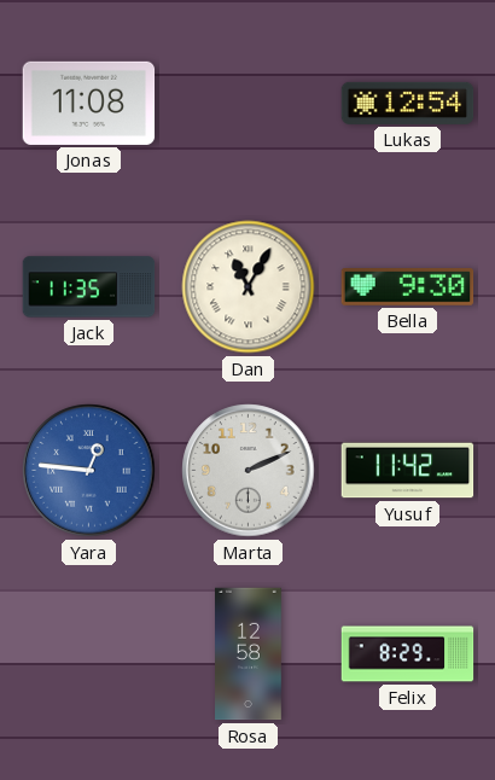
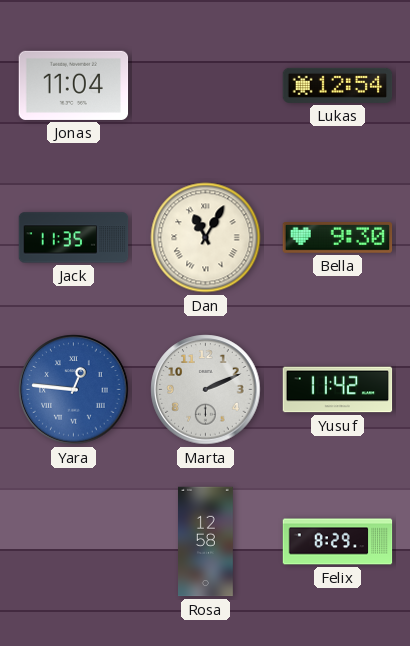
Jonas: 11:08 -> 11:04 (74, 85)
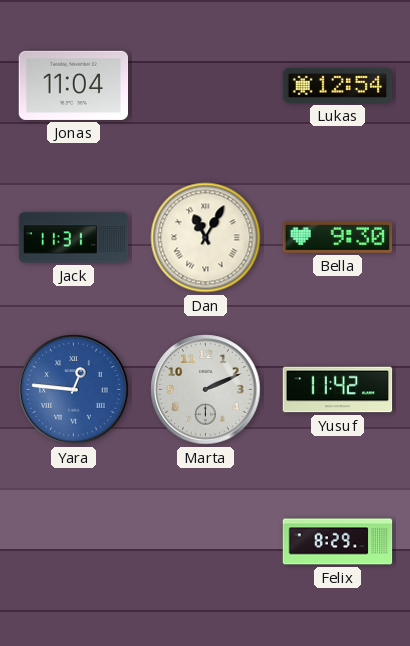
Jack: 11:35 -> 11:31 (74, 238)
Rosa: 12:58 -> none (206, 542)
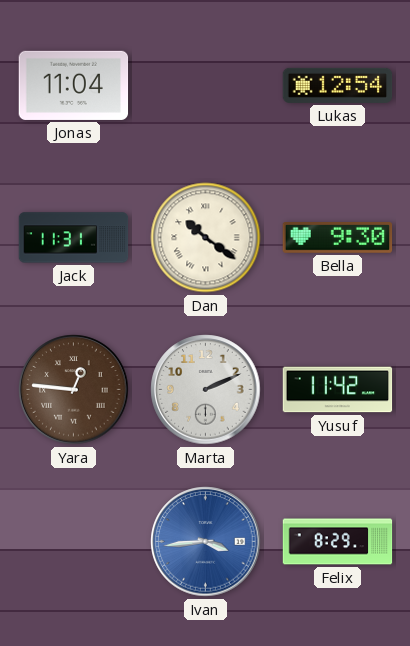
Dan: 11:05 -> 10:21 (206, 238)
Yara dial: blue -> brown (74, 390)
Ivan: none -> 3:44 (206, 542)
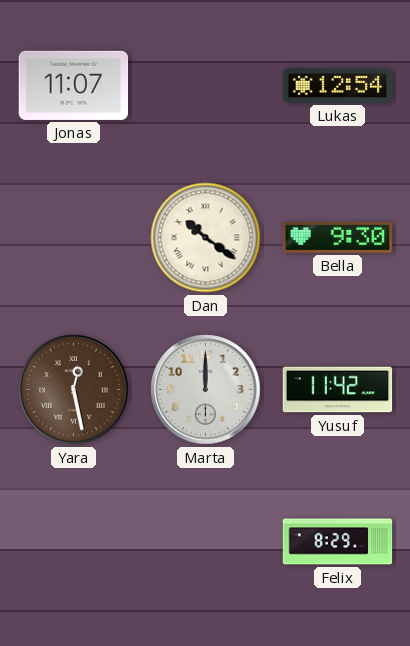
Jonas: 11:04 -> 11:07 (74, 85)
Jack: 11:31 -> none (74, 238)
Yara: 12:46 -> 12:28 (74, 390)
Marta: 2:11 -> 12:00 (206, 390)
Ivan: 3:44 -> none (206, 542)
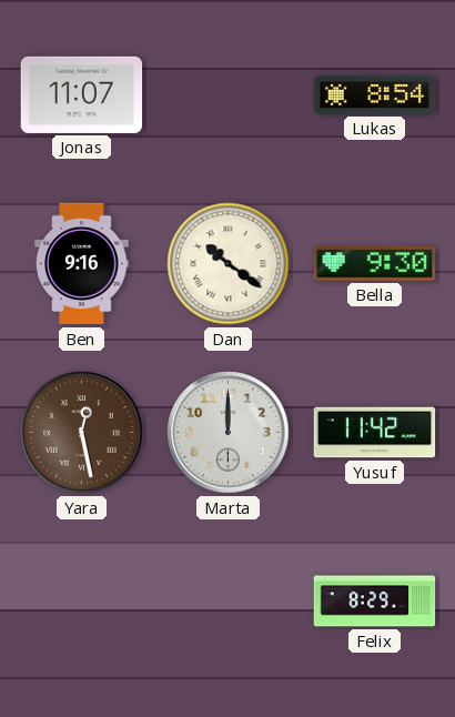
Lukas: 12:54 -> 8:54 (375, 94)
Ben: none -> 9:16 (82, 264)
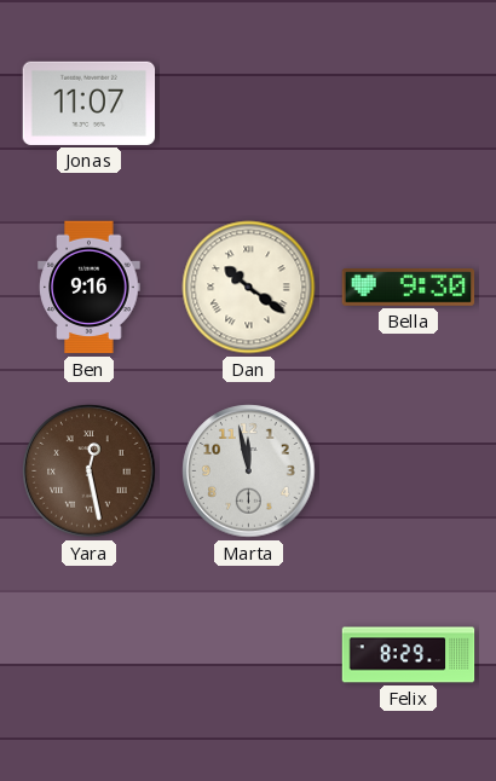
Lukas: 8:54 -> none (375, 94)
Marta: 12:00 -> 11:58 (249, 472)
Yusuf: 11:42 -> none (375, 433)
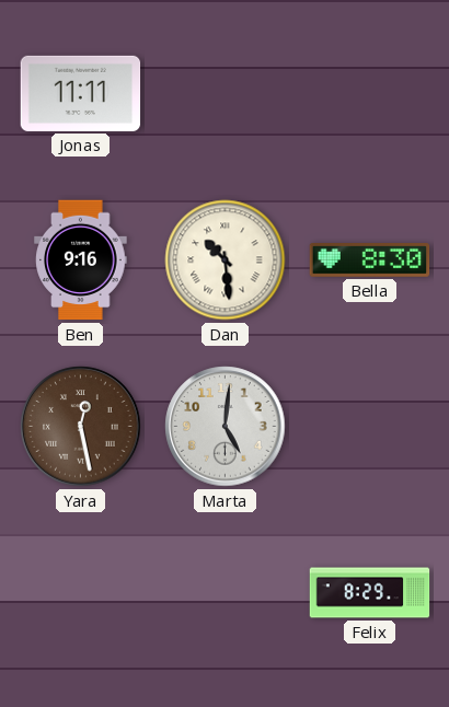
Jonas: 11:07 -> 11:11 (81, 93)
Dan: 10:21 -> 10:29 (226, 260)
Bella: 9:30 -> 8:30 (370, 260)
Marta: 11:58 -> 5:01 (226, 427)
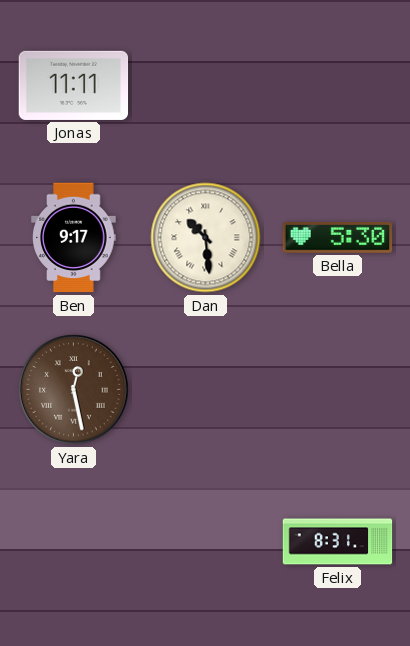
Ben: 9:16 -> 9:17 (74, 238)
Bella: 8:30 -> 5:30 (338, 238)
Marta: 5:01 -> none (226, 427)
Felix: 8:29 -> 8:31 (338, 542)
